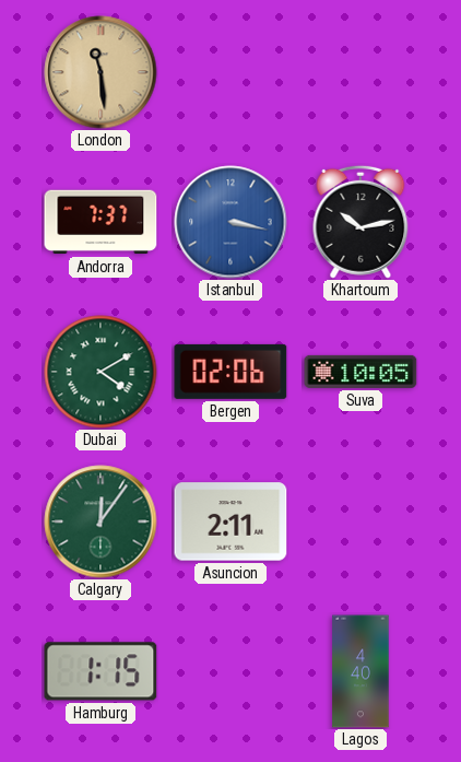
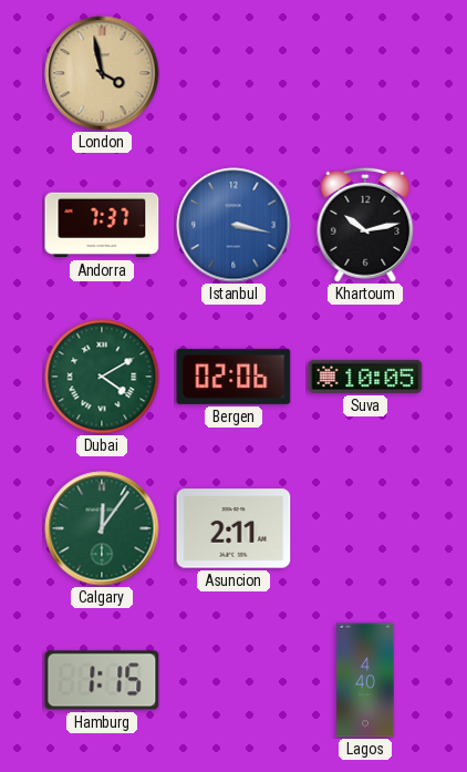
London: 11:29 -> 3:58 (102, 73)
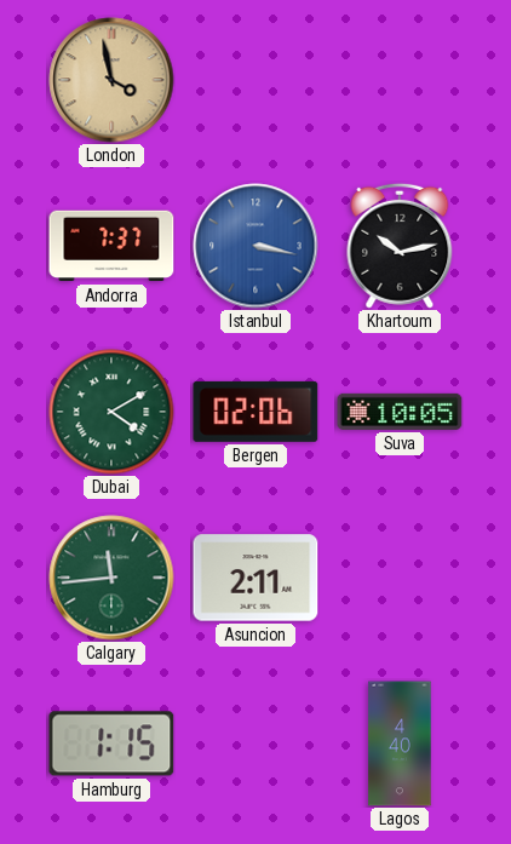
Calgary: 12:06 -> 11:44 (111, 578)
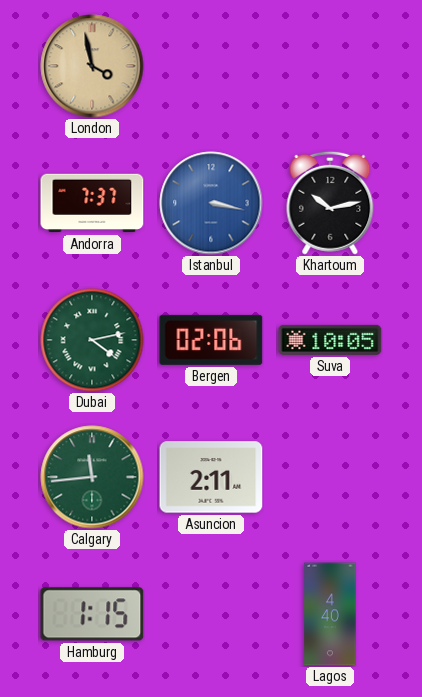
Dubai: 4:10 -> 4:13 (92, 340)
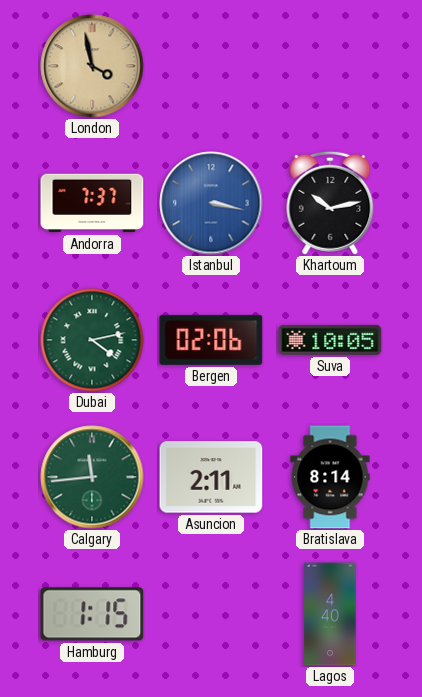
Bratislava: none -> 8:14 (330, 477)
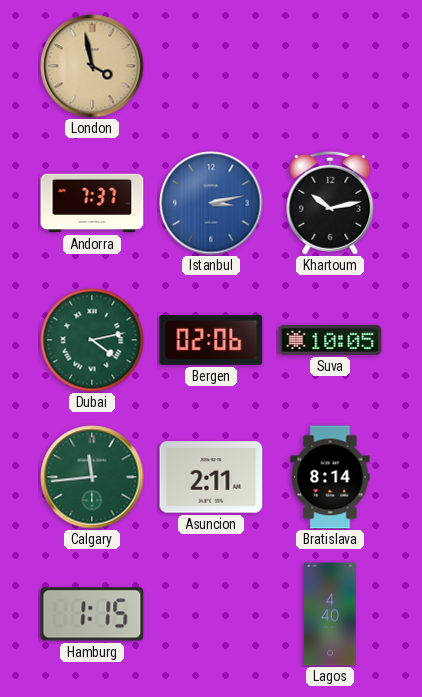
Istanbul: 3:17 -> 3:13 (211, 203)
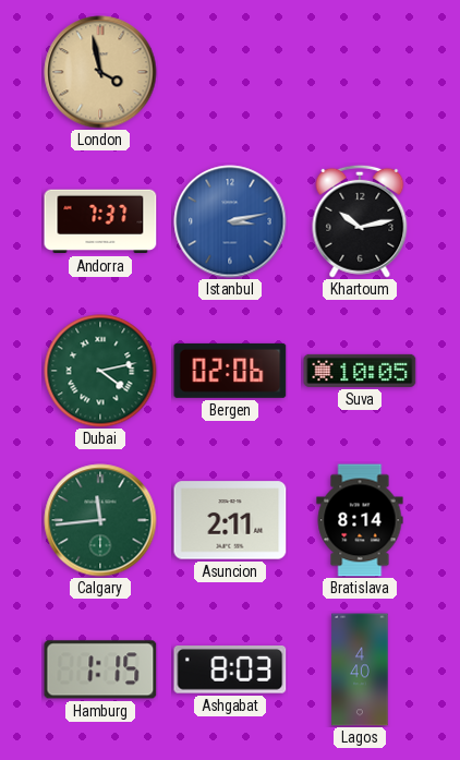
Ashgabat: none -> 8:03 (230, 671)
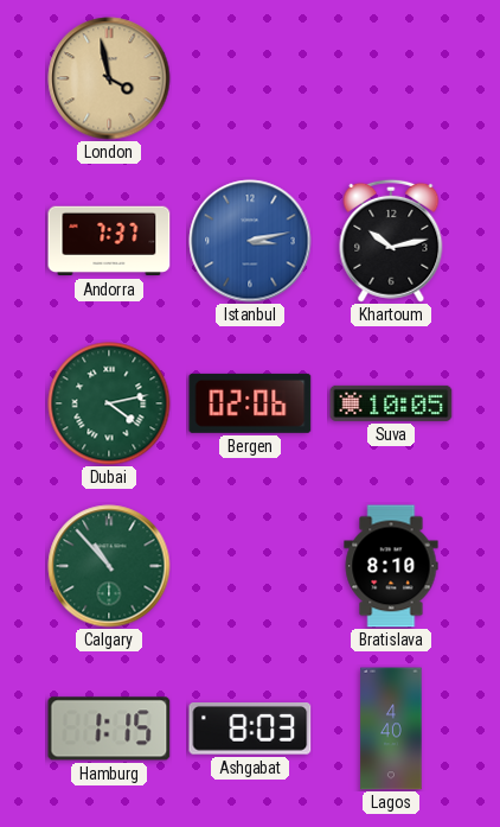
Calgary: 11:44 -> 10:53 (109, 566)
Asuncion: 2:11 -> none (230, 520)
Bratislava: 8:14 -> 8:10 (391, 566)
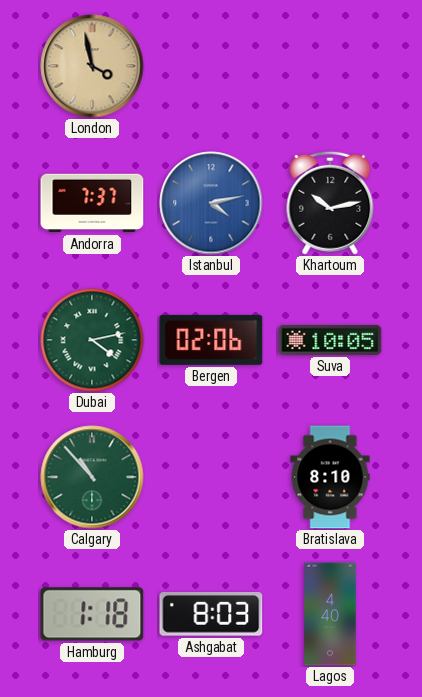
Istanbul: 3:13 -> 4:13 (211, 203)
Hamburg: 1:15 -> 1:18 (92, 614)
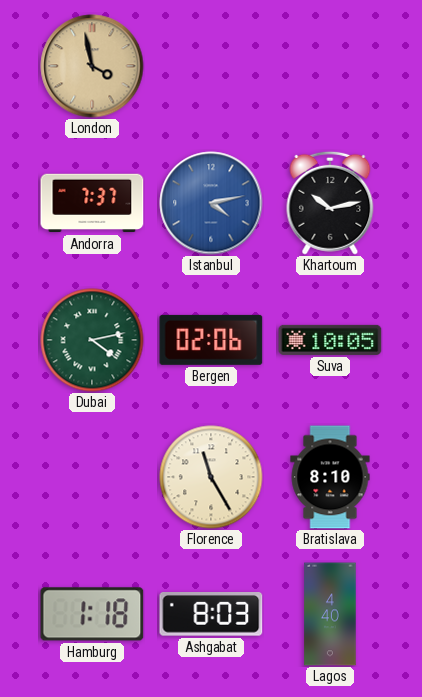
Calgary: 10:53 -> none (92, 477)
Florence: none -> 11:25 (211, 477)
